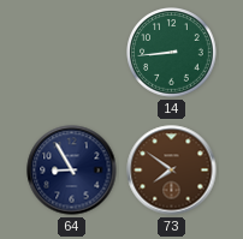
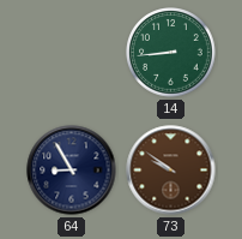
73: 7:51 -> 9:51 (171, 171)
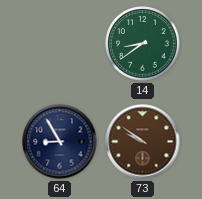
14: 8:44 -> 8:39 (143, 44)
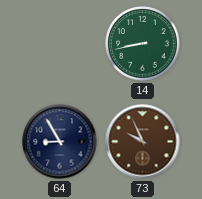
14: 8:39 -> 8:43 (143, 44)
73: 9:51 -> 9:56 (143, 142)
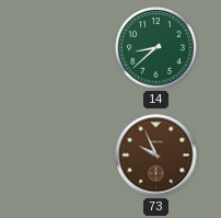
14: 8:43 -> 8:38 (156, 48)
64: 8:55 -> none (60, 142)
